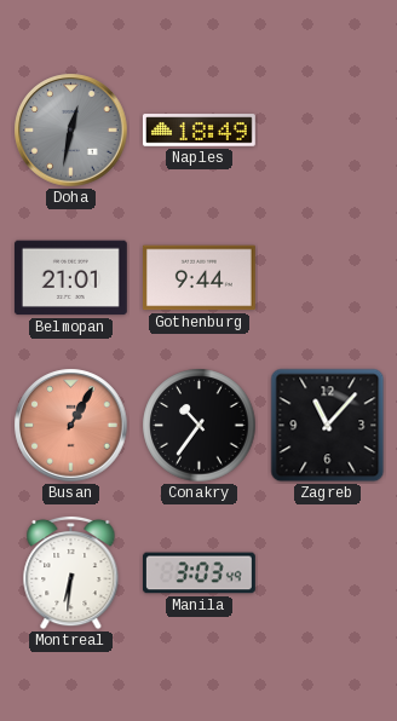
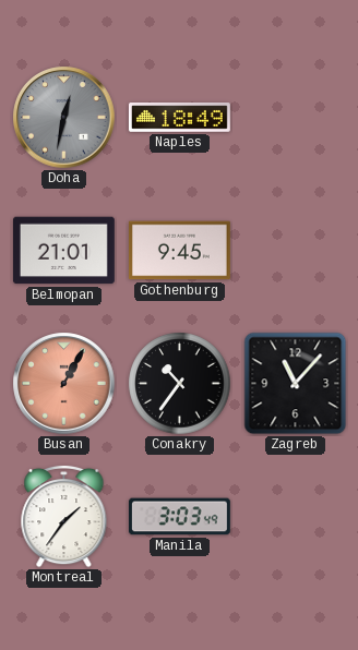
Gothenburg: 9:44 -> 9:45 (179, 251)
Montreal: 6:31 -> 1:36 (64, 516)
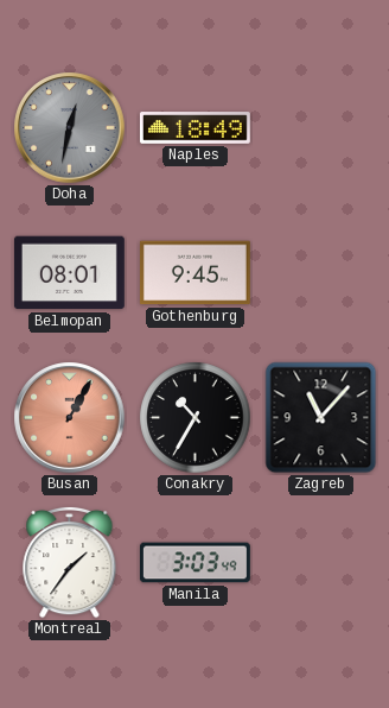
Belmopan: 21:01 -> 08:01 (69, 273)
Conakry: 10:36 -> 10:35 (196, 418)
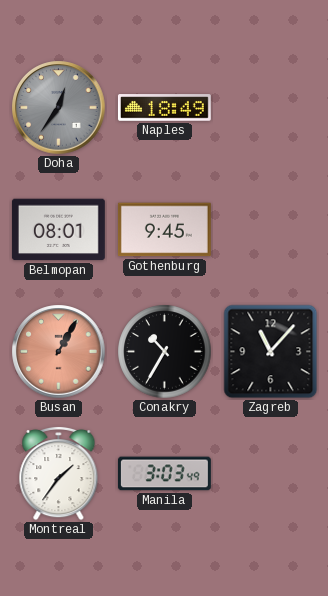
Doha: 12:32 -> 12:36 (59, 108)
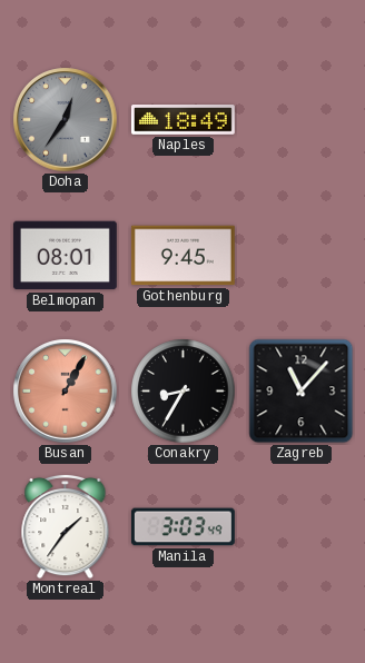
Conakry: 10:35 -> 8:35 (184, 392)
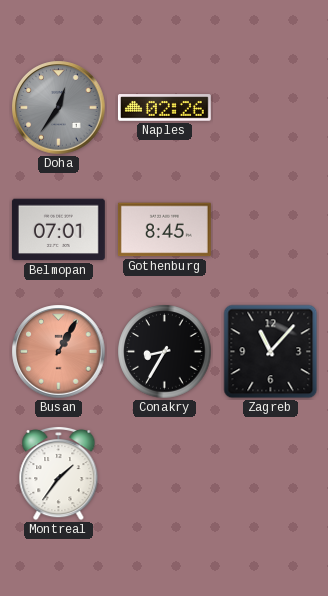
Naples: 18:49 -> 02:26 (164, 108)
Belmopan: 08:01 -> 07:01 (58, 230)
Gothenburg: 9:45 -> 8:45 (164, 230)
Manila: 3:03 -> none (182, 527)
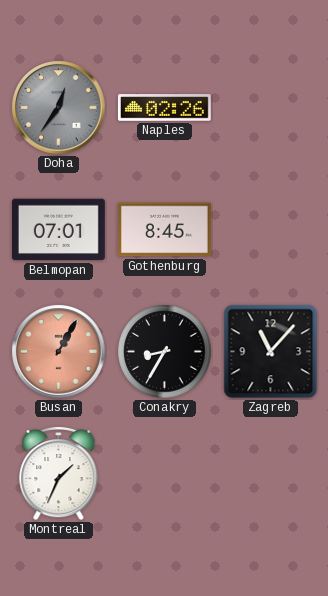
Montreal: 1:36 -> 1:34 (59, 473)
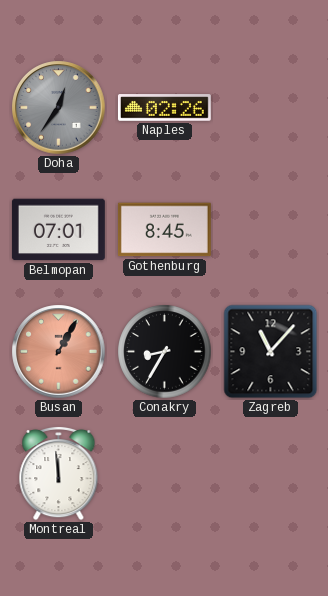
Montreal: 1:34 -> 11:59 (59, 473)
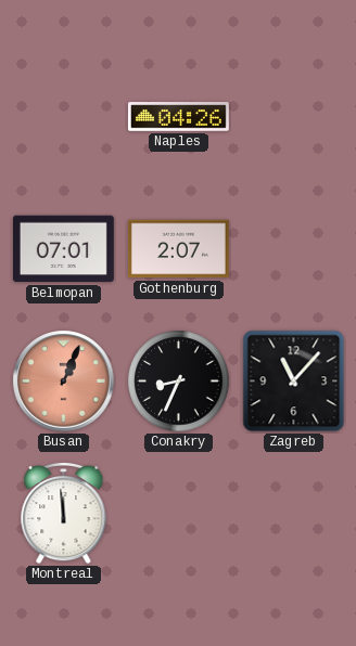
Doha: 12:36 -> none (59, 108)
Naples: 02:26 -> 04:26 (178, 117)
Gothenburg: 8:45 -> 2:07 (178, 249)
Busan: 1:05 -> 1:04 (64, 382)
Conakry: 8:35 -> 8:34 (179, 382)
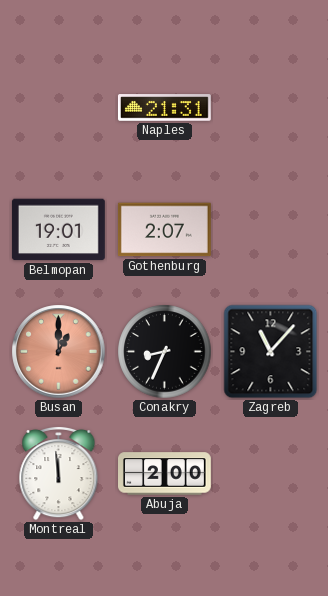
Naples: 04:26 -> 21:31 (164, 108)
Belmopan: 07:01 -> 19:01 (58, 230)
Busan: 1:04 -> 1:00 (59, 352)
Abuja: none -> 2:00 (165, 474)
